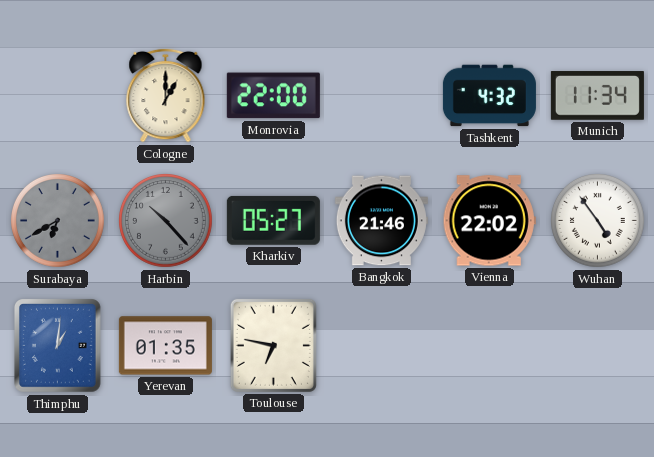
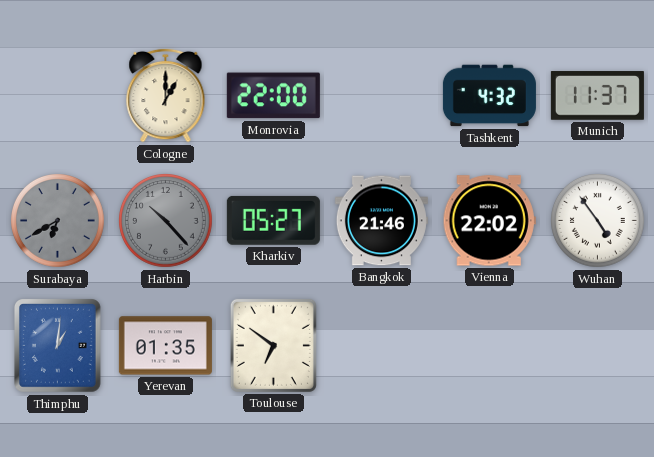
Munich: 11:34 -> 11:37 (597, 96)
Toulouse: 6:47 -> 6:51 (273, 345)
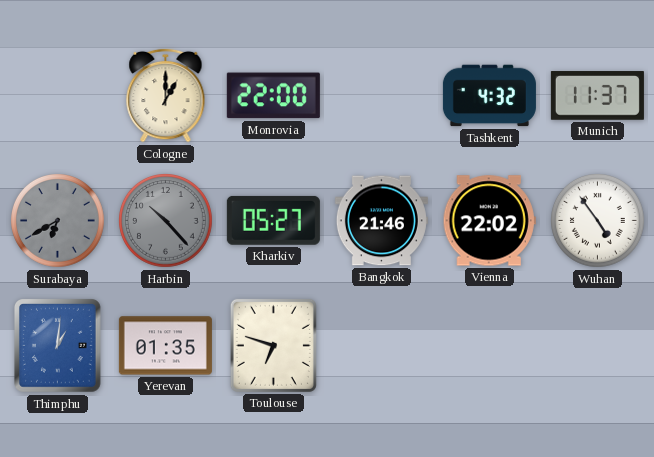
Toulouse: 6:51 -> 6:48 (273, 345)
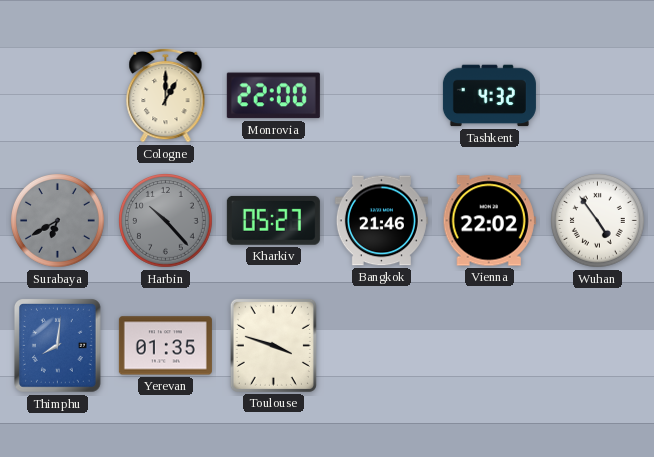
Munich: 11:37 -> none (597, 96)
Thimphu: 1:01 -> 8:01 (58, 346)
Toulouse: 6:48 -> 3:48 (273, 345)
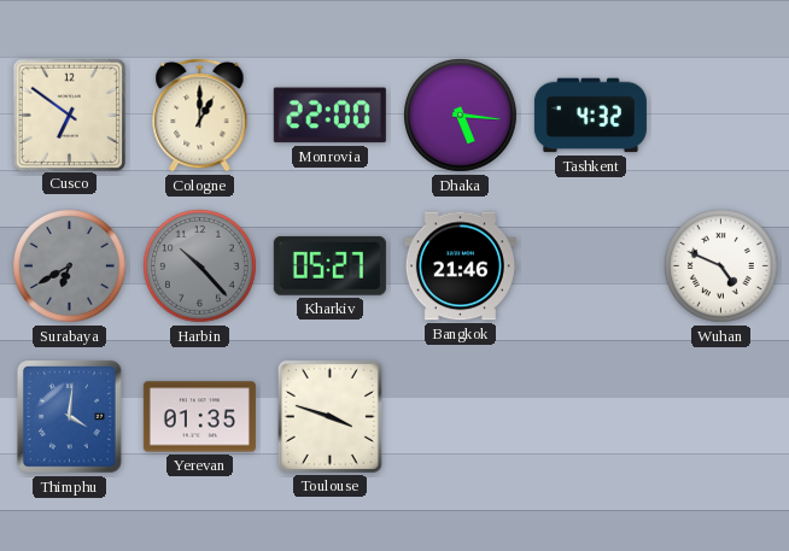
Cusco: none -> 6:51 (69, 115)
Dhaka: none -> 5:16 (461, 116)
Vienna: 22:02 -> none (489, 221)
Wuhan: 4:54 -> 4:49 (721, 266)
Thimphu: 8:01 -> 4:01 (70, 417)
